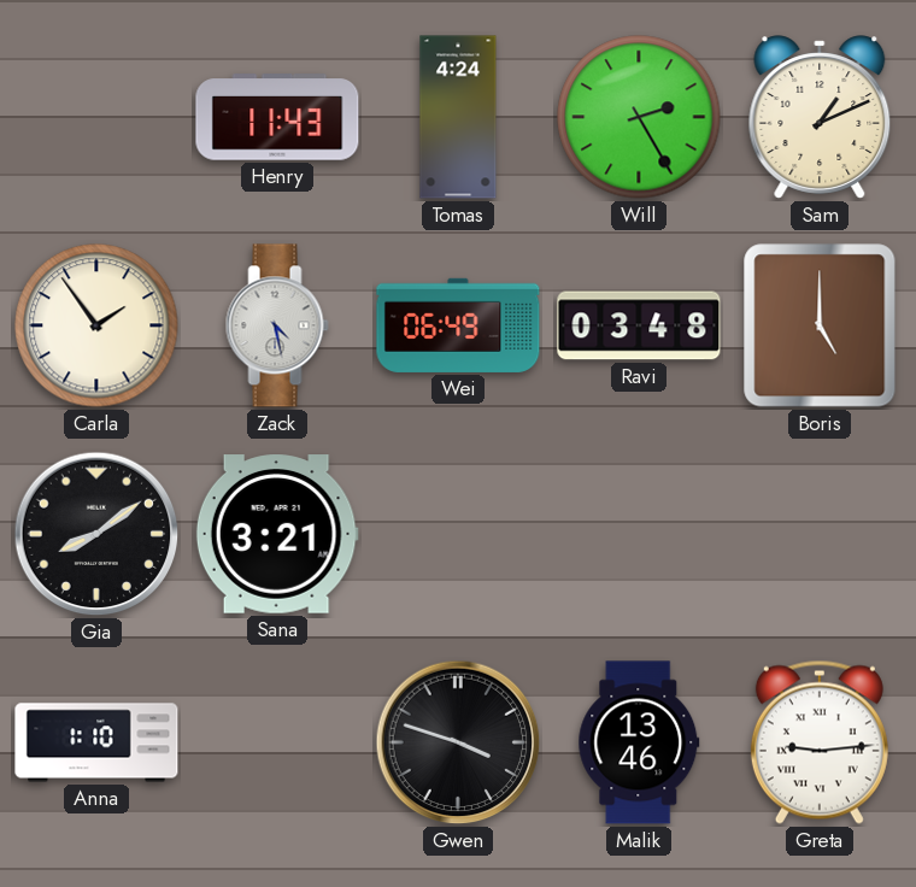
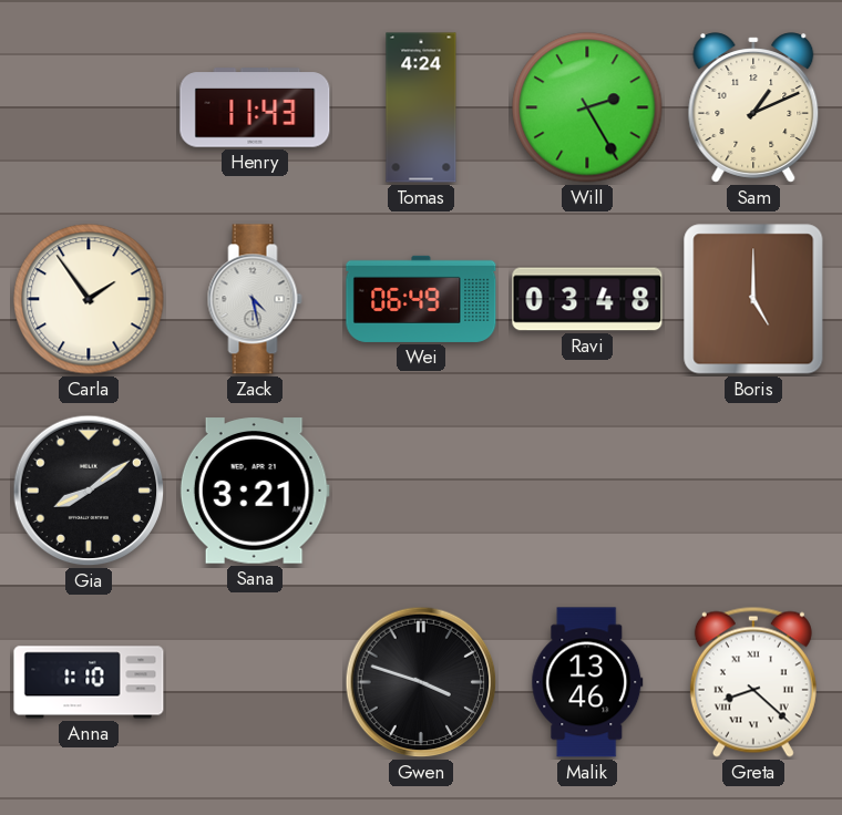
Greta: 9:14 -> 8:22 (753, 682)
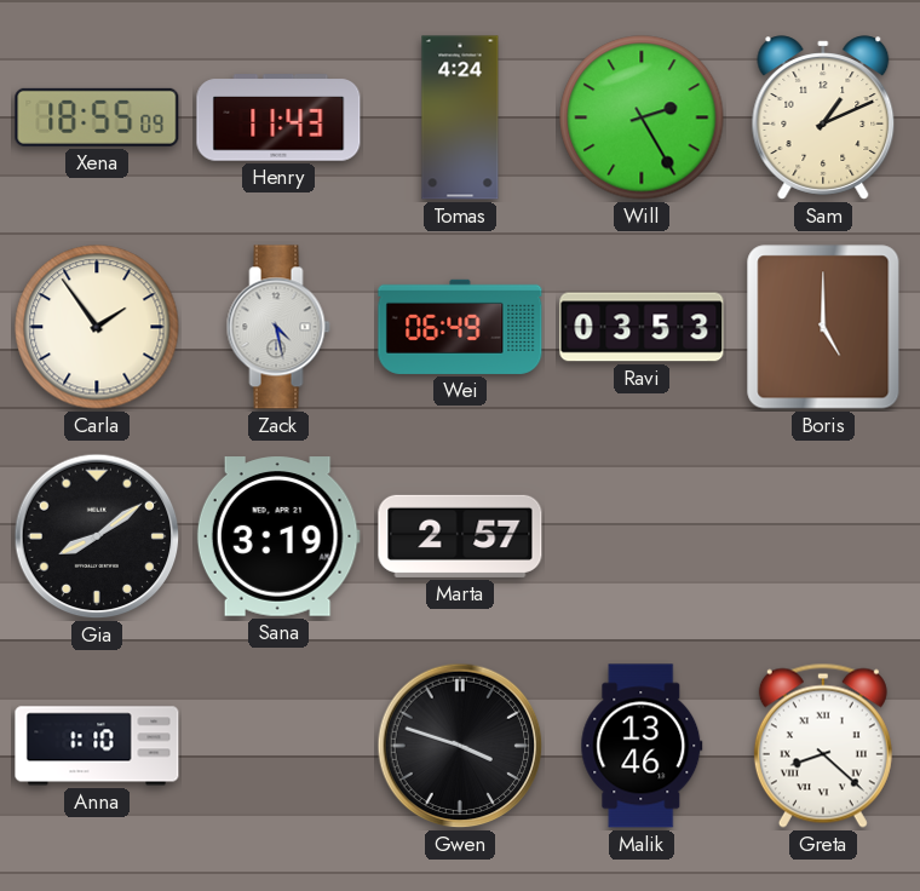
Xena: none -> 18:55 (97, 117)
Ravi: 03:48 -> 03:53 (642, 327)
Sana: 3:21 -> 3:19 (278, 536)
Marta: none -> 2:57 (460, 536)
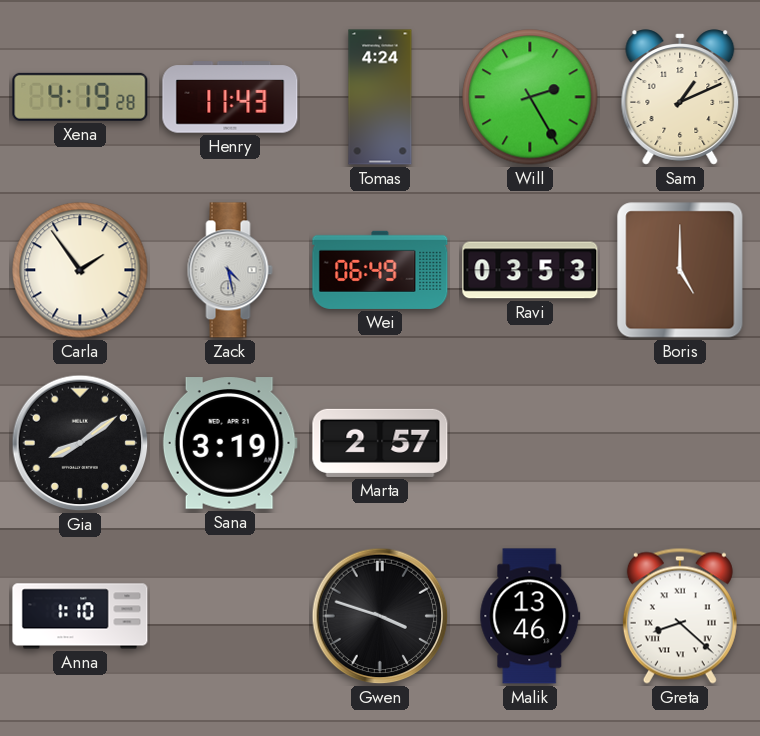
Xena: 18:55 -> 4:19 (80, 97)
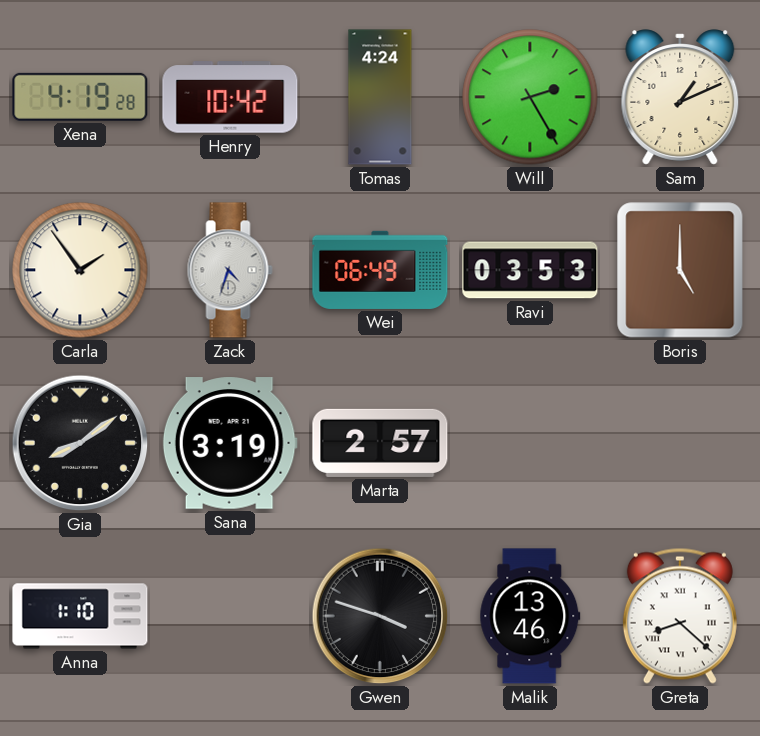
Henry: 11:43 -> 10:42 (230, 97)
Zack: 4:28 -> 4:33 (230, 270)
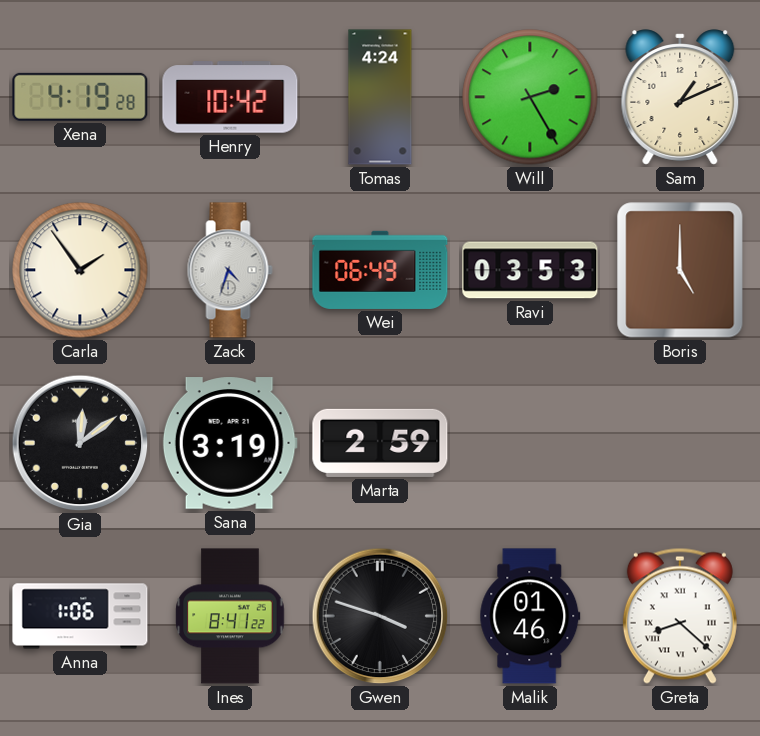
Gia: 8:09 -> 12:09 (80, 443)
Marta: 2:57 -> 2:59 (380, 443)
Anna: 1:10 -> 1:06 (80, 616)
Ines: none -> 8:41 (230, 616)
Malik: 13:46 -> 01:46 (530, 616)
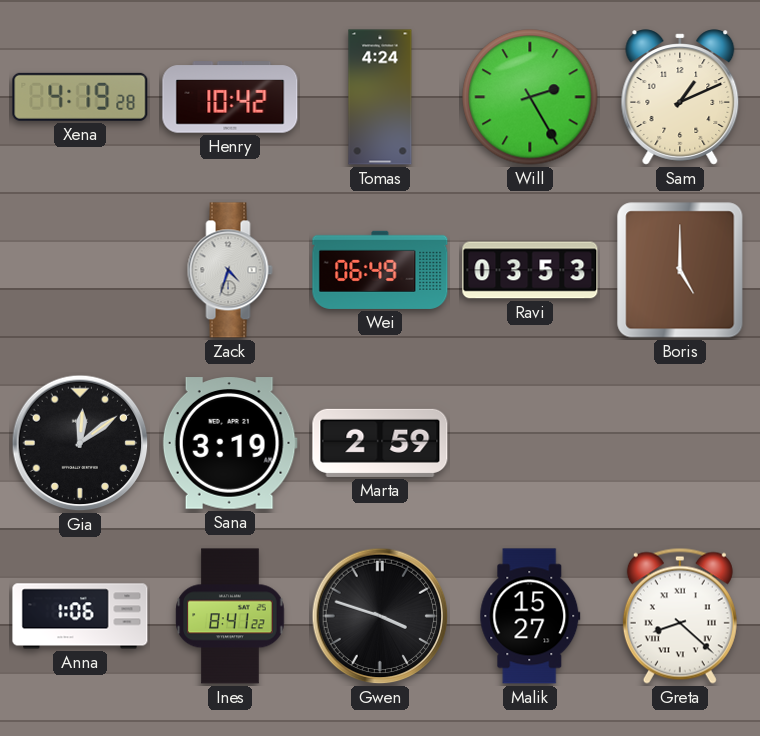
Carla: 1:54 -> none (80, 270)
Malik: 01:46 -> 15:27 (530, 616)
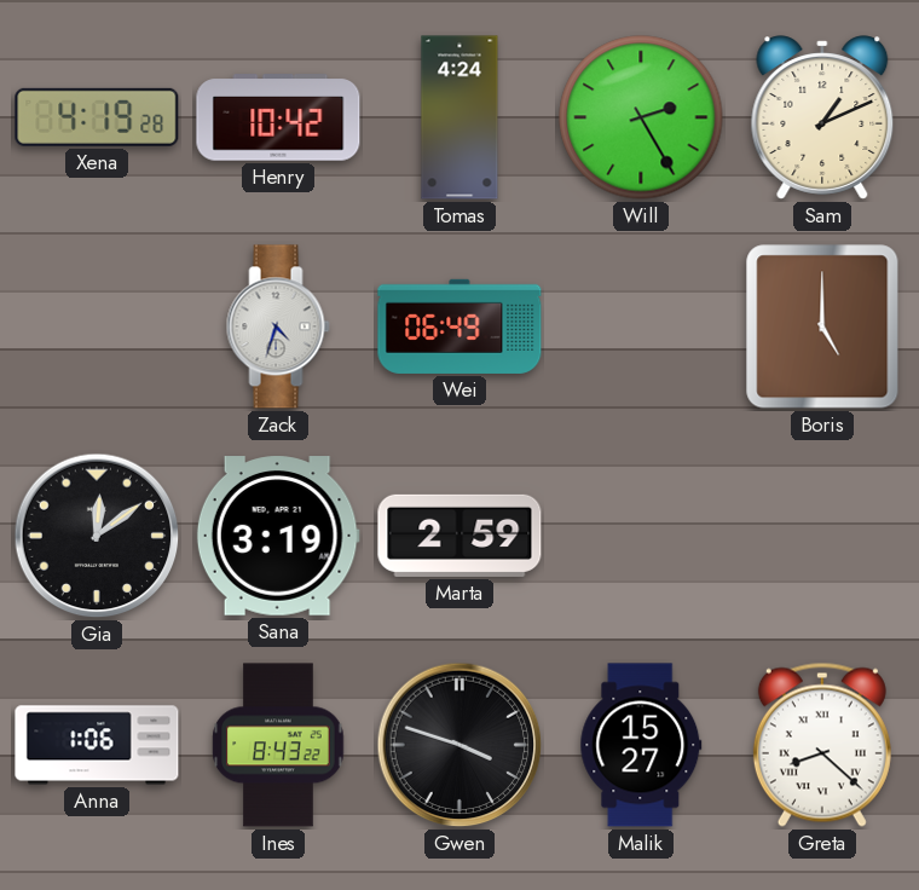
Ravi: 03:53 -> none (530, 270)
Ines: 8:41 -> 8:43 (278, 745)
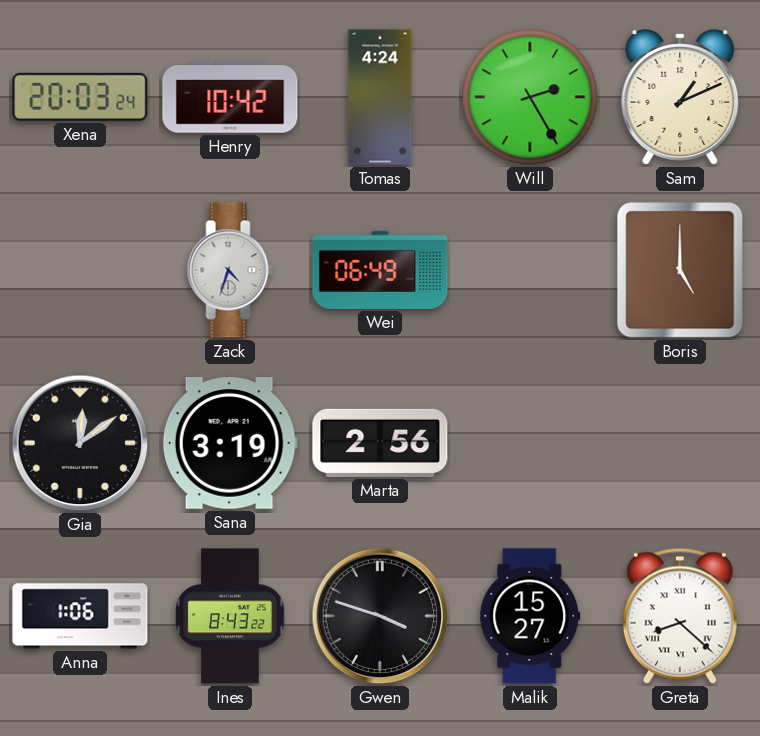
Xena: 4:19 -> 20:03 (80, 97)
Marta: 2:59 -> 2:56 (380, 443)
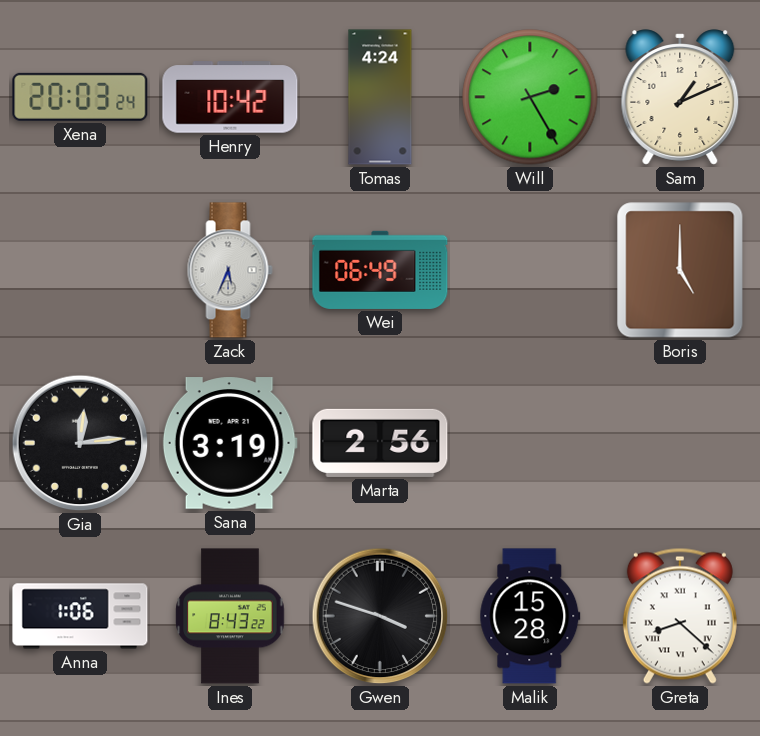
Zack: 4:33 -> 5:34 (230, 270)
Gia: 12:09 -> 12:14 (80, 443)
Malik: 15:27 -> 15:28 (530, 616)
